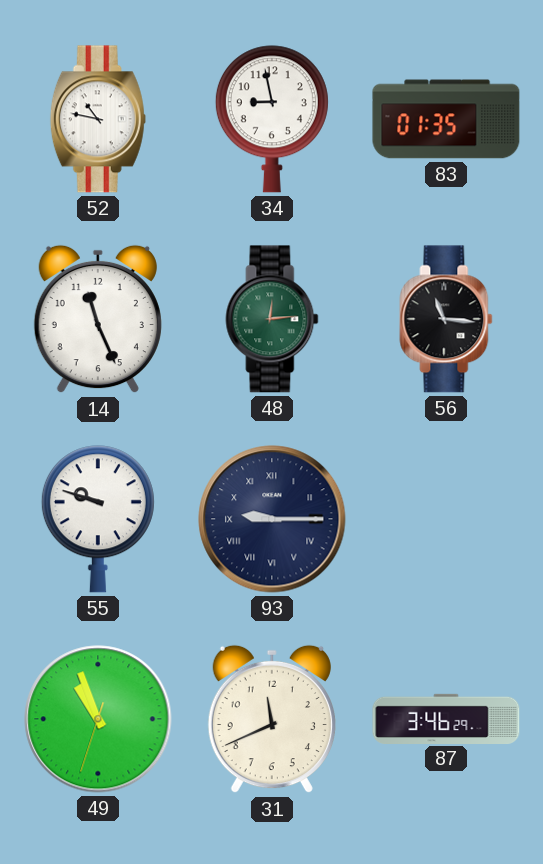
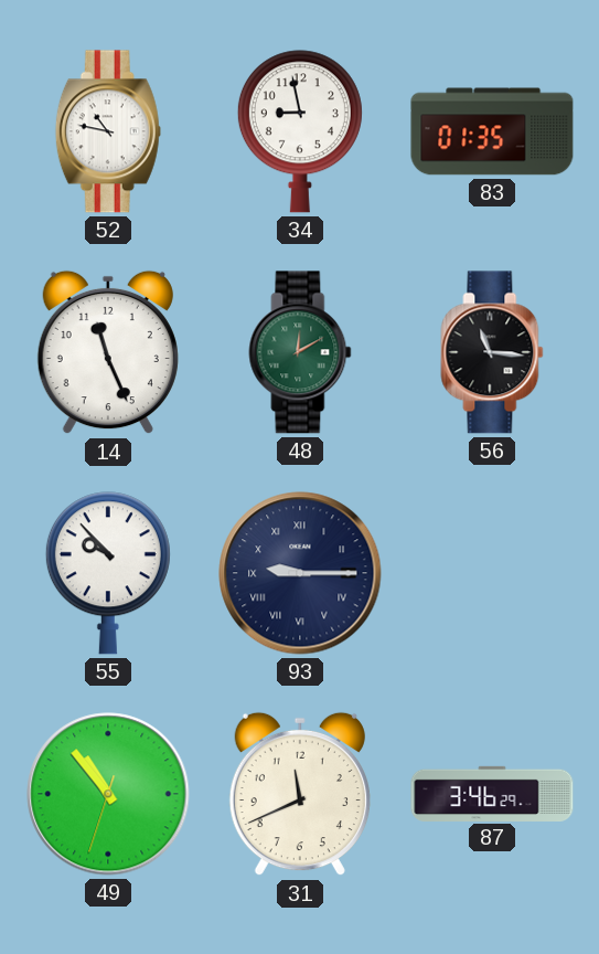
48: 12:14 -> 12:10 (300, 352)
55: 9:48 -> 9:53 (108, 573)
49: 10:56 -> 10:53 (108, 794)
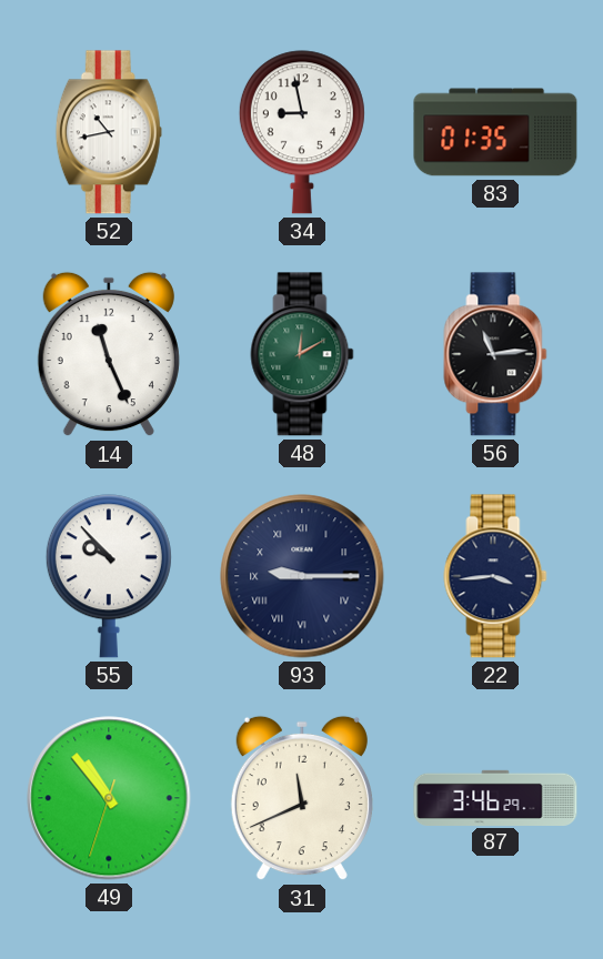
52: 10:47 -> 10:43 (109, 132)
56: 11:16 -> 11:14 (495, 354)
22: none -> 3:44 (495, 576)
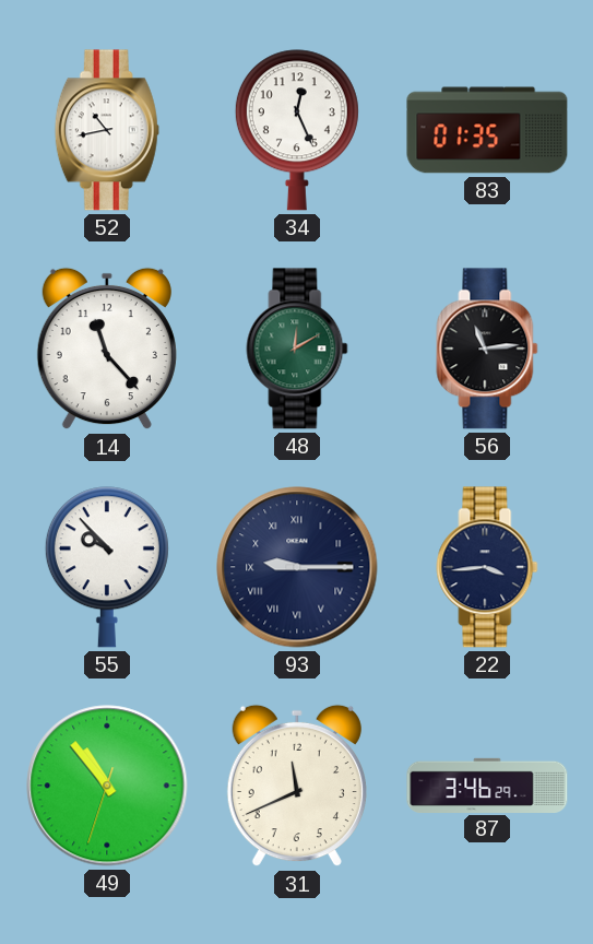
34: 8:58 -> 12:26 (297, 130)
14: 11:26 -> 11:23 (107, 349)
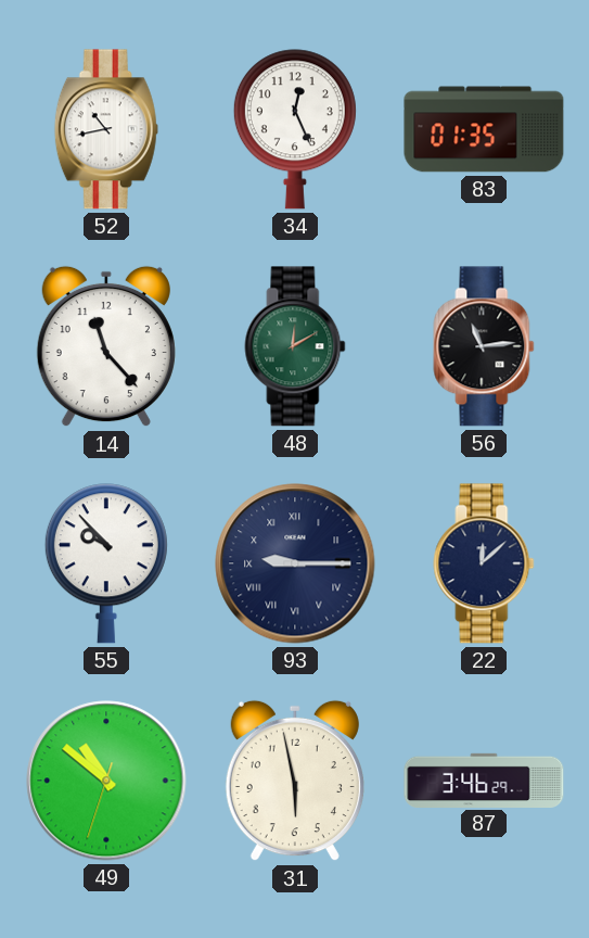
22: 3:44 -> 12:08 (484, 563)
49: 10:53 -> 10:51 (106, 781)
31: 11:41 -> 5:58 (295, 781)
